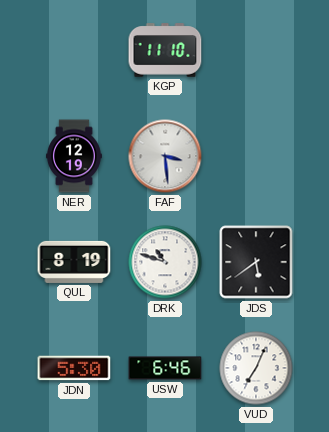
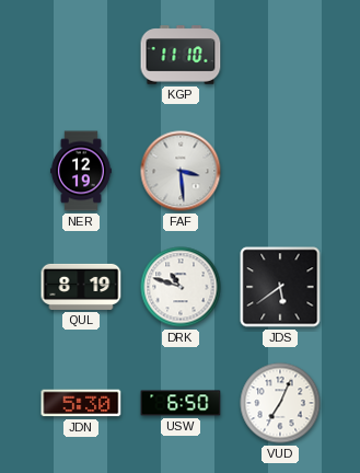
USW: 6:46 -> 6:50 (181, 403)
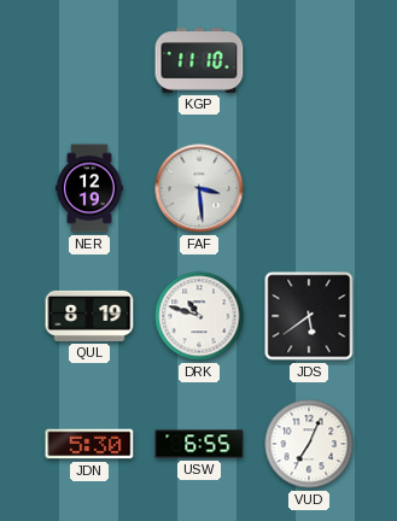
USW: 6:50 -> 6:55 (199, 444)
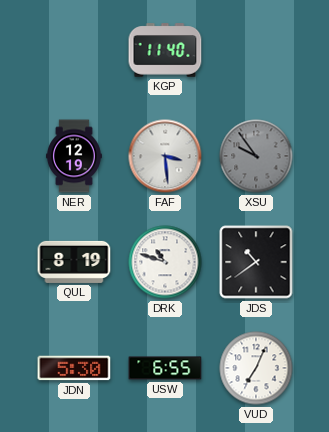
KGP: 11:10 -> 11:40 (165, 50)
XSU: none -> 9:54 (256, 156)
JDS: 5:39 -> 10:39 (256, 262)
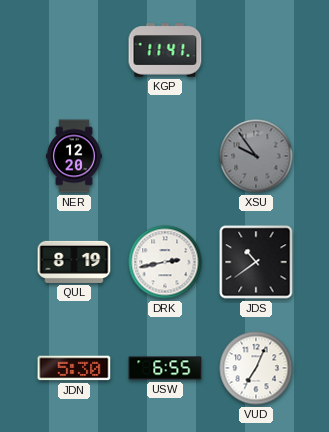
KGP: 11:40 -> 11:41 (165, 50)
NER: 12:19 -> 12:20 (74, 156)
FAF: 3:29 -> none (165, 156)
DRK: 10:48 -> 2:43 (165, 262)
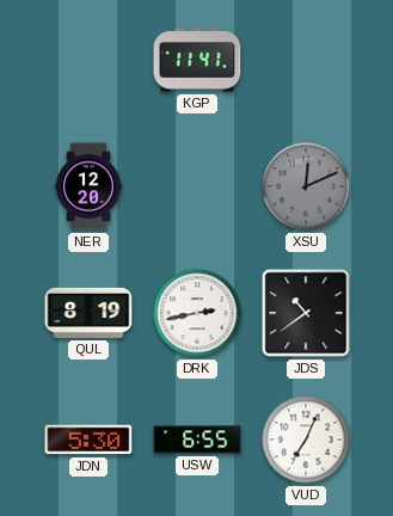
XSU: 9:54 -> 12:11 (306, 186)
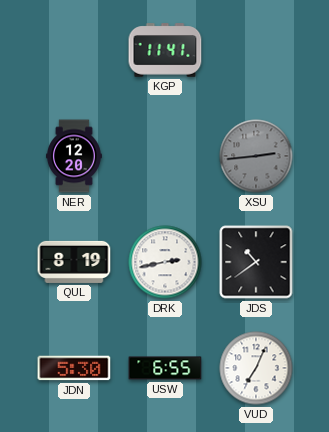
XSU: 12:11 -> 2:44 (256, 156)
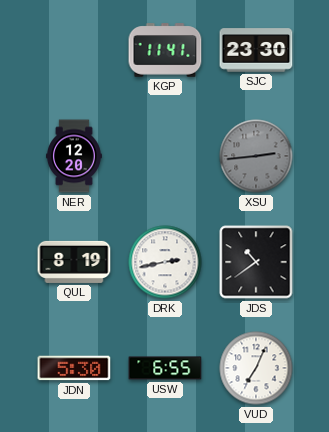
SJC: none -> 23:30 (256, 50)
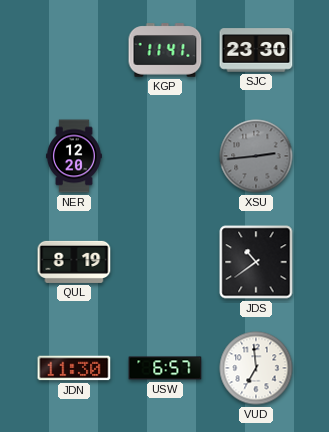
DRK: 2:43 -> none (165, 262)
JDN: 5:30 -> 11:30 (74, 368)
USW: 6:55 -> 6:57 (165, 368)
VUD: 7:04 -> 6:59 (256, 368)
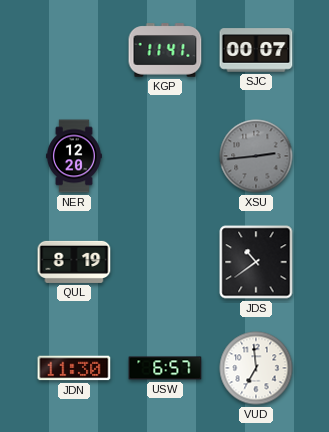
SJC: 23:30 -> 00:07 (256, 50)
